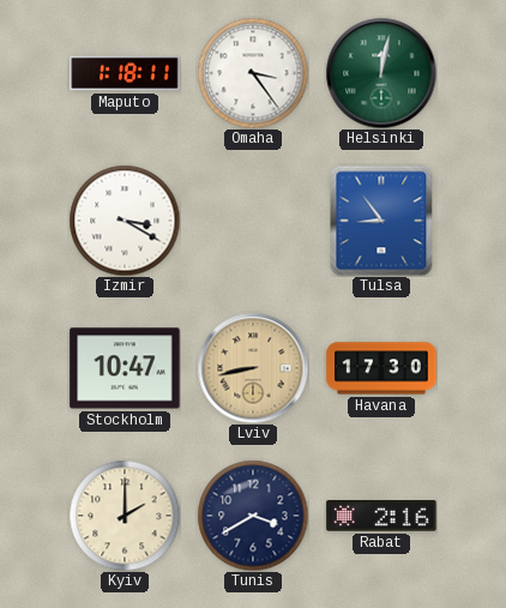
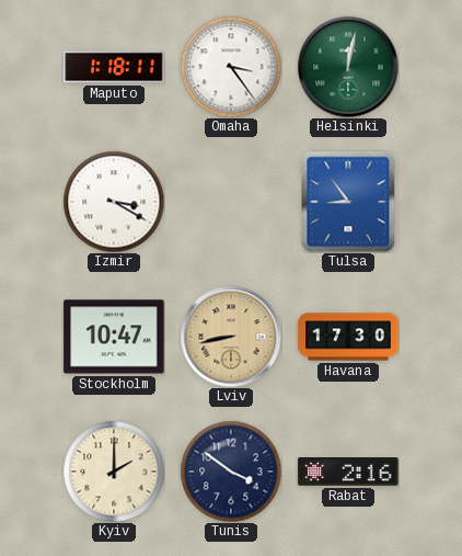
Tunis: 3:40 -> 3:51 (231, 472)
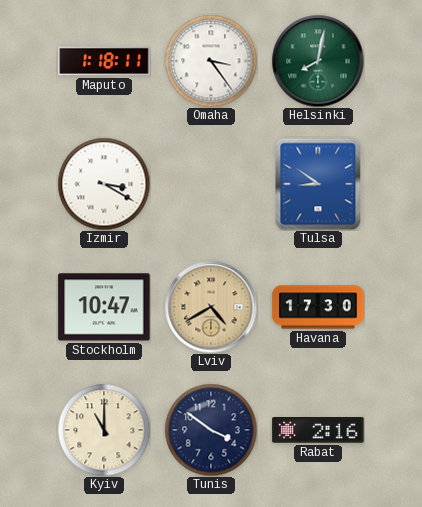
Helsinki: 12:02 -> 8:02 (318, 61)
Tulsa: 8:54 -> 8:51 (318, 184)
Lviv: 8:43 -> 4:40 (211, 307)
Kyiv: 2:00 -> 11:00 (104, 430)
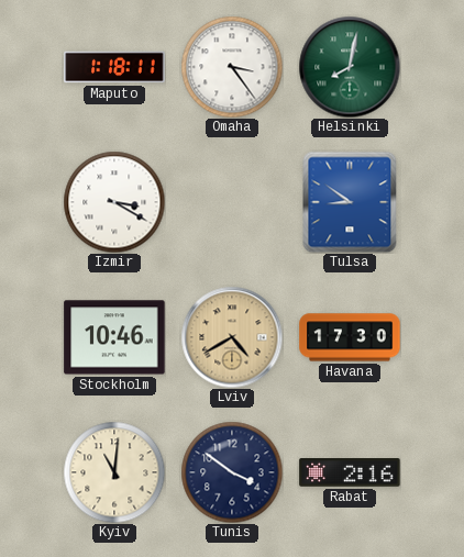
Stockholm: 10:47 -> 10:46 (114, 337)
Kyiv: 11:00 -> 11:01 (114, 472)
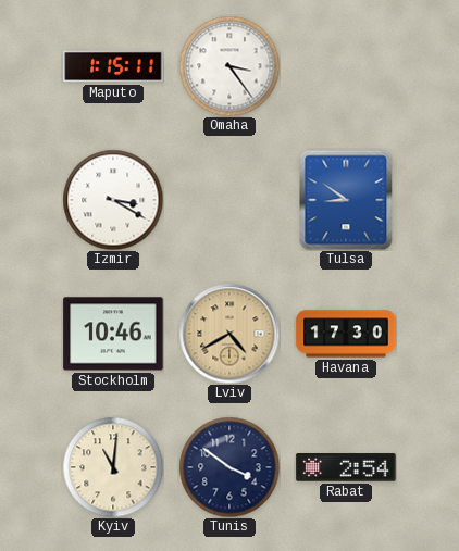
Maputo: 1:18 -> 1:15 (113, 66)
Helsinki: 8:02 -> none (350, 67)
Rabat: 2:16 -> 2:54 (346, 467)
